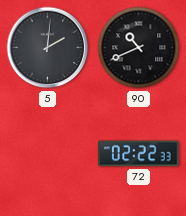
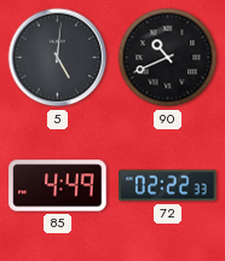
5: 2:01 -> 5:01 (58, 58)
85: none -> 4:49 (58, 186)
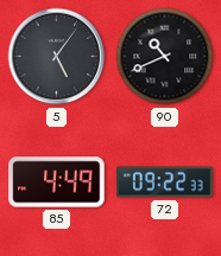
5: 5:01 -> 5:06 (57, 57)
72: 02:22 -> 09:22 (165, 183)
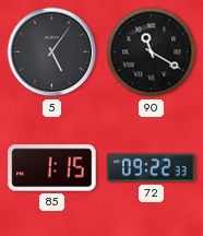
90: 10:41 -> 11:20 (152, 52)
85: 4:49 -> 1:15 (52, 168)
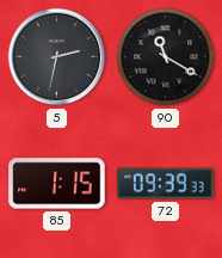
5: 5:06 -> 2:32 (57, 57)
72: 09:22 -> 09:39 (166, 184)
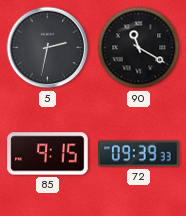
85: 1:15 -> 9:15 (48, 154)
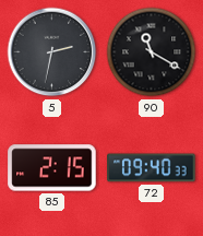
85: 9:15 -> 2:15 (52, 168)
72: 09:39 -> 09:40 (152, 168)
